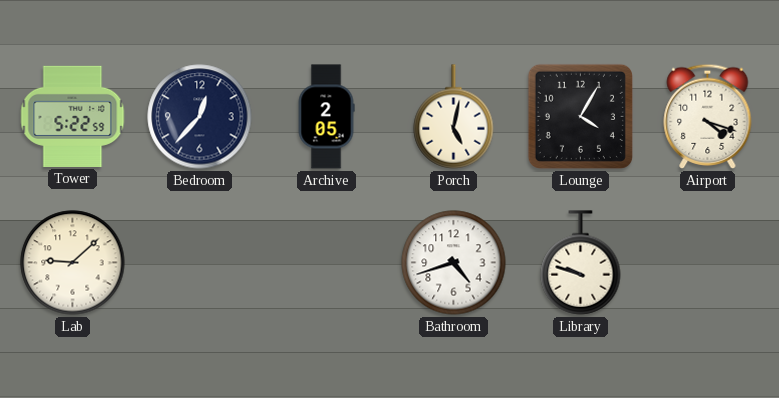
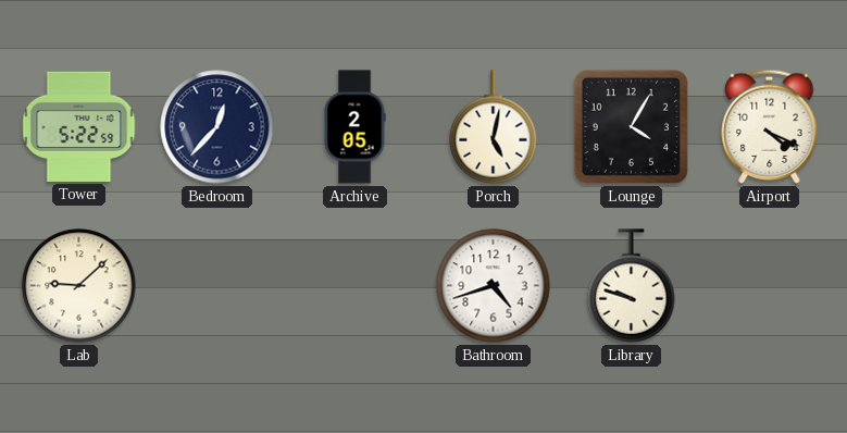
Airport: 4:18 -> 4:19 (770, 126)
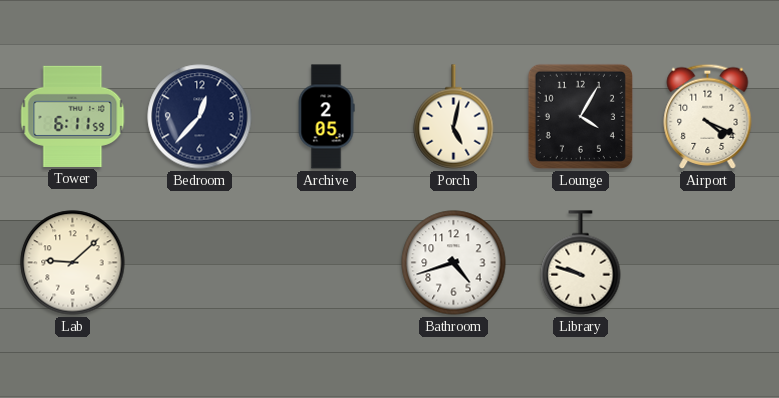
Tower: 5:22 -> 6:11 (73, 116)
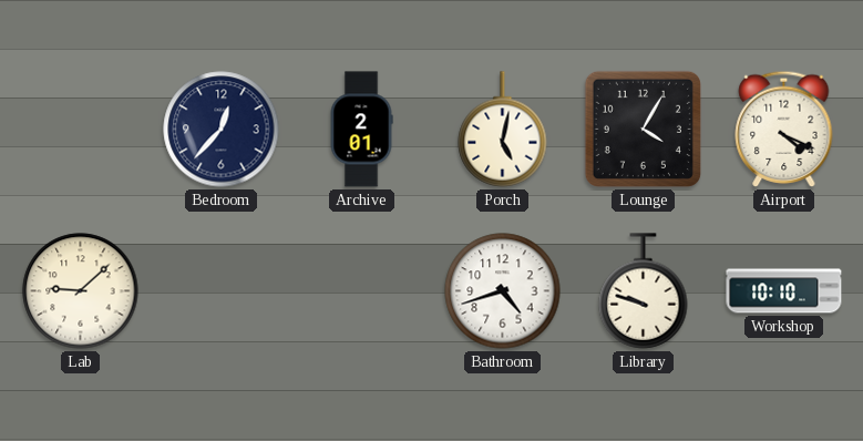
Tower: 6:11 -> none (73, 116)
Archive: 2:05 -> 2:01 (361, 130)
Workshop: none -> 10:10 (784, 291)
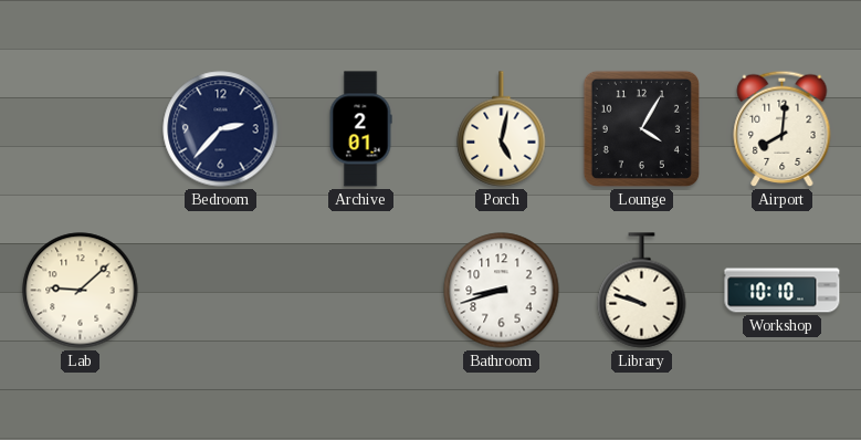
Bedroom: 12:37 -> 2:37 (221, 129)
Airport: 4:19 -> 8:01 (783, 128)
Bathroom: 4:42 -> 8:42 (502, 291)
